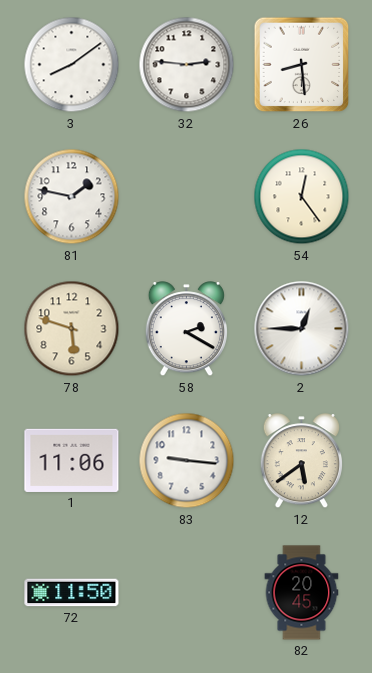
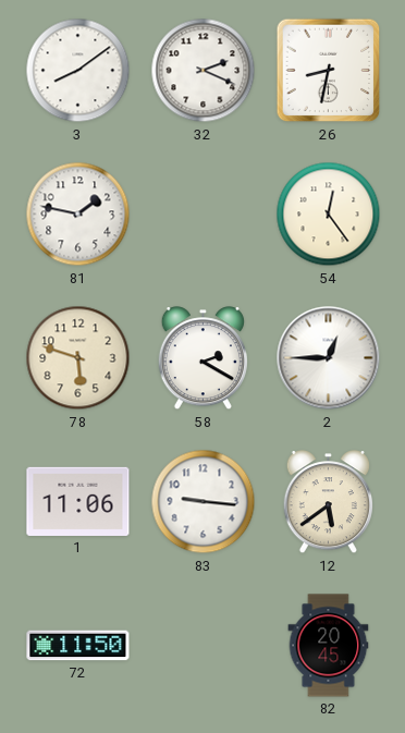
32: 2:46 -> 2:19 (204, 71)
26: 8:29 -> 8:32 (329, 71)
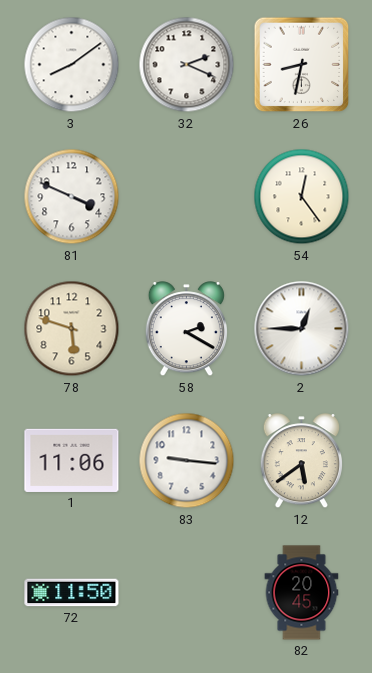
81: 1:47 -> 3:49 (72, 197)
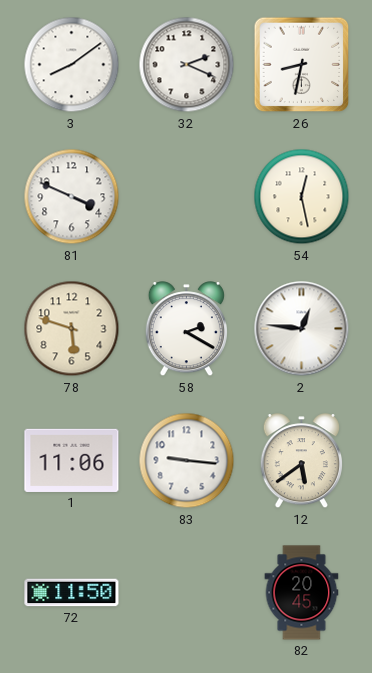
54: 12:24 -> 12:28 (302, 197)
2: 12:45 -> 12:46 (302, 329)
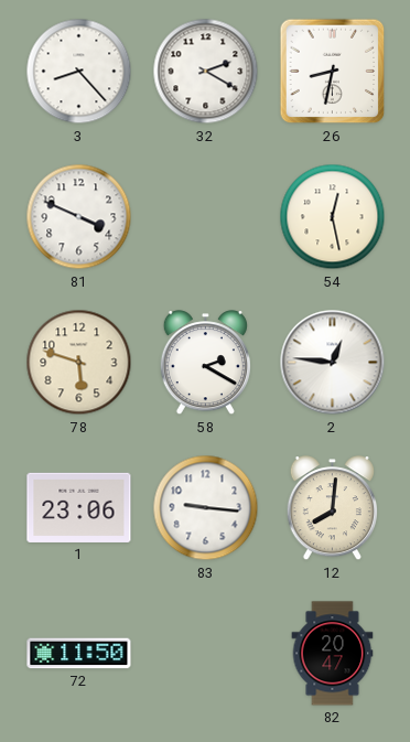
3: 8:09 -> 8:23 (79, 72)
32: 2:19 -> 2:20 (206, 72)
1: 11:06 -> 23:06 (79, 507)
12: 5:39 -> 8:01 (332, 508)
82: 20:45 -> 20:47 (333, 654)
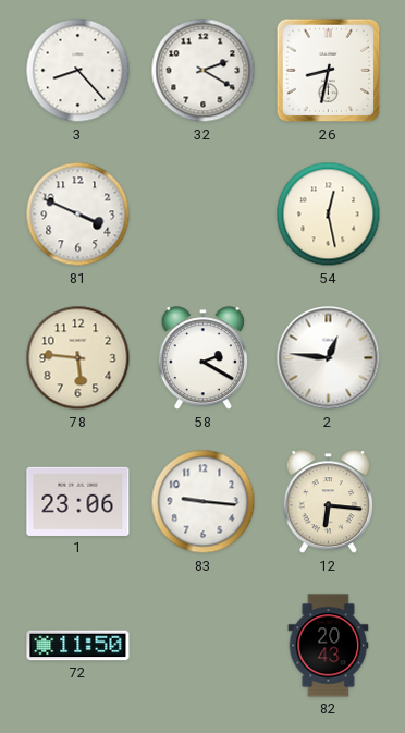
78: 5:48 -> 5:46 (78, 358)
12: 8:01 -> 6:16 (328, 502)
82: 20:47 -> 20:43 (329, 646)
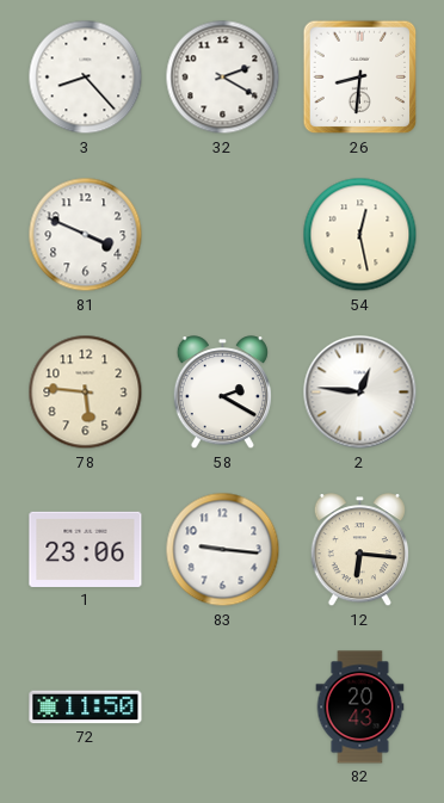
26: 8:32 -> 8:31 (360, 78)
